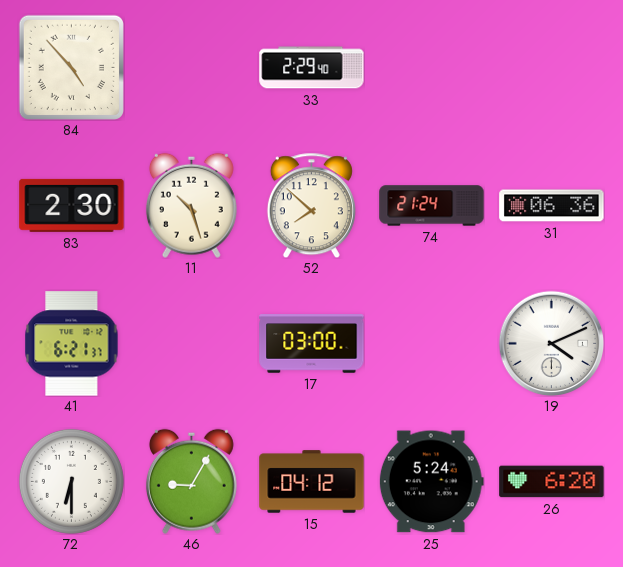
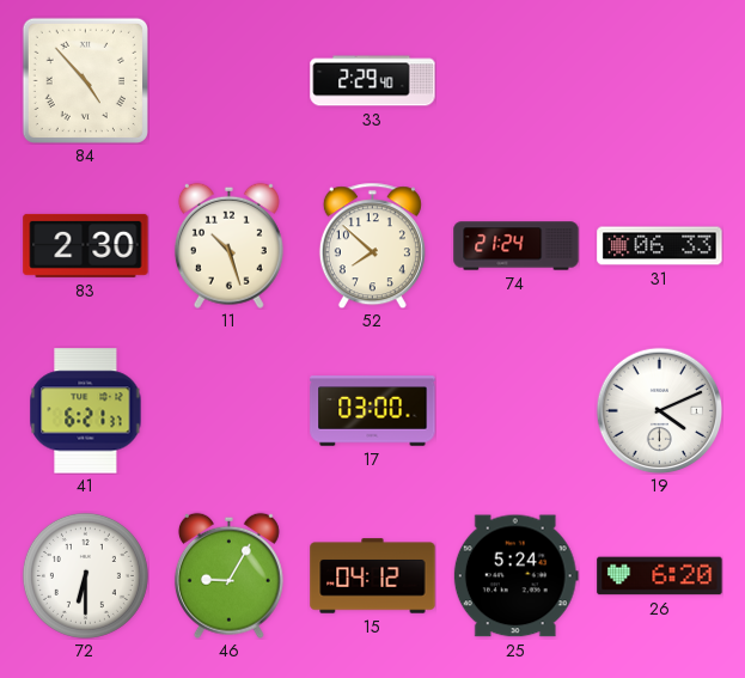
31: 06:36 -> 06:33 (660, 246)
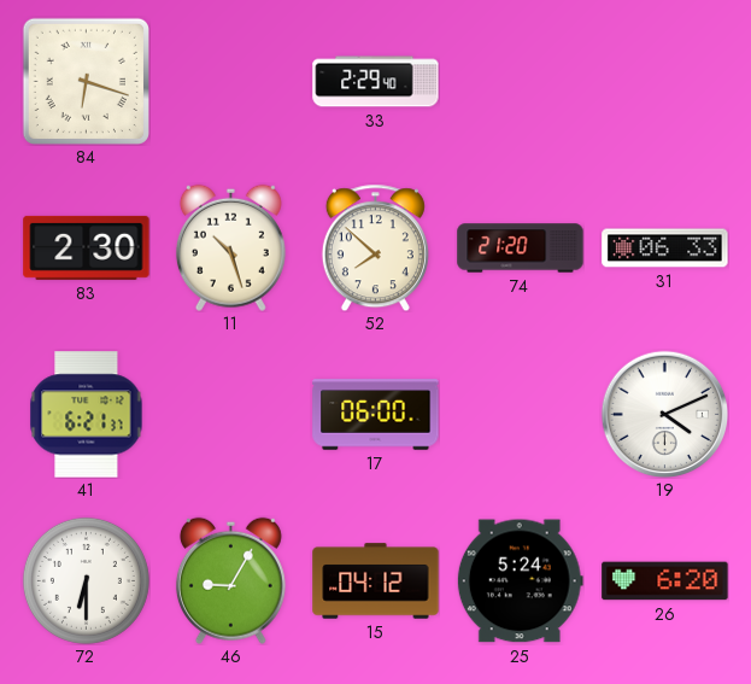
84: 4:53 -> 6:18 (86, 81)
74: 21:24 -> 21:20 (521, 249)
17: 03:00 -> 06:00 (376, 415)
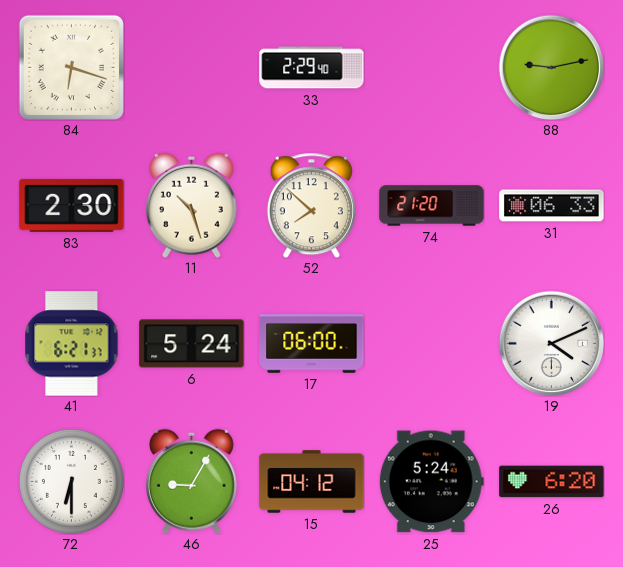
88: none -> 9:13 (551, 67)
6: none -> 5:24 (192, 344)
